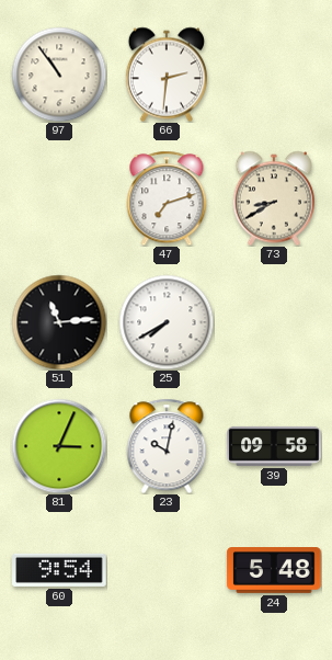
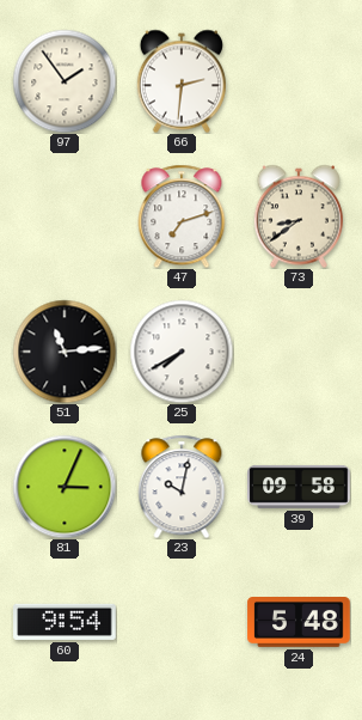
97: 10:54 -> 1:54 (65, 81)
73: 8:40 -> 8:39 (299, 216)
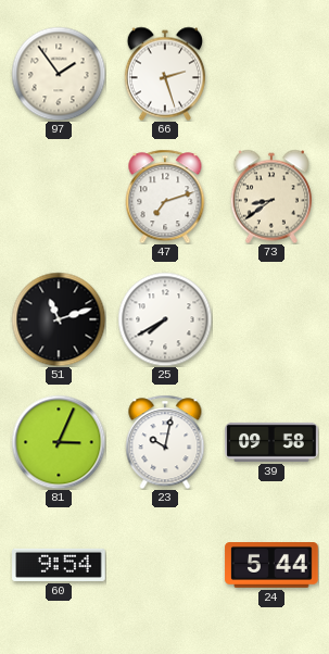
66: 2:31 -> 2:27 (165, 74)
51: 11:14 -> 11:12 (59, 319)
24: 5:48 -> 5:44 (271, 566)
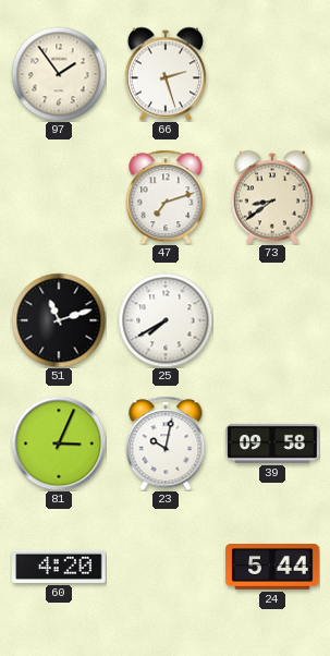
60: 9:54 -> 4:20 (59, 567)
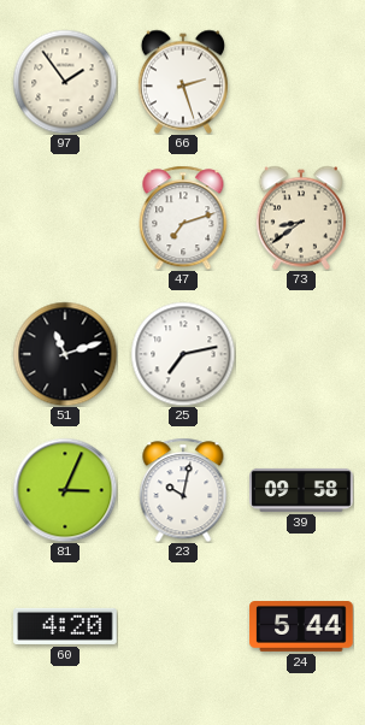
25: 7:40 -> 7:13 (183, 354)
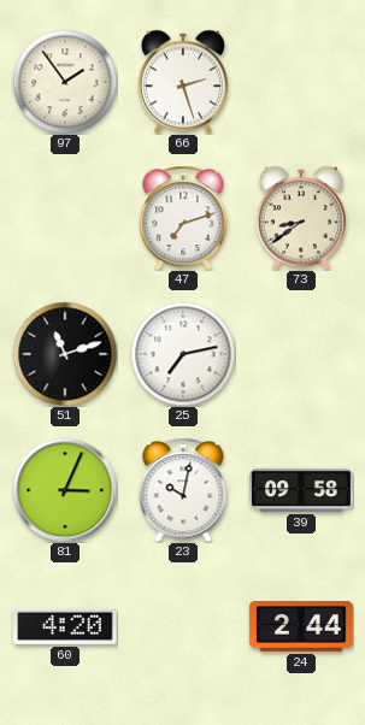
24: 5:44 -> 2:44 (301, 627)
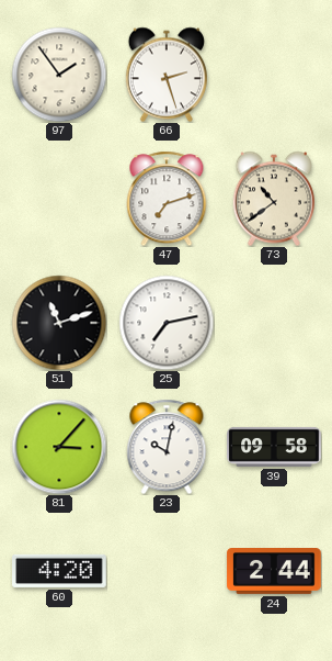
73: 8:39 -> 10:39 (274, 199)
81: 3:04 -> 3:07 (59, 447)
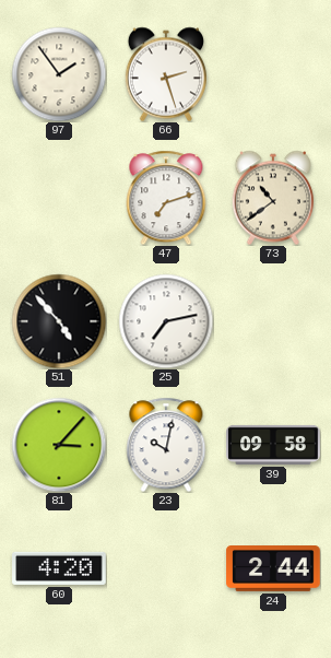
51: 11:12 -> 4:53 (59, 321)
